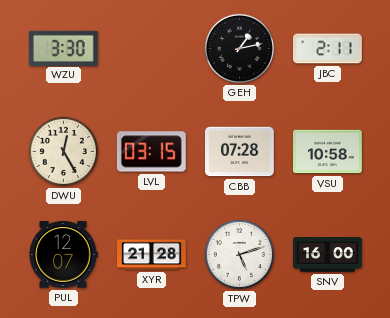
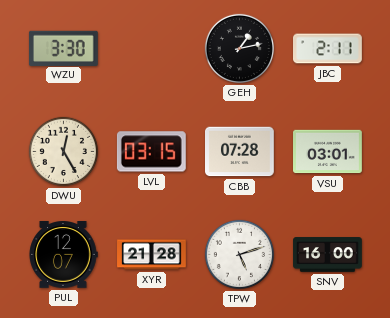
VSU: 10:58 -> 03:01 (328, 152)
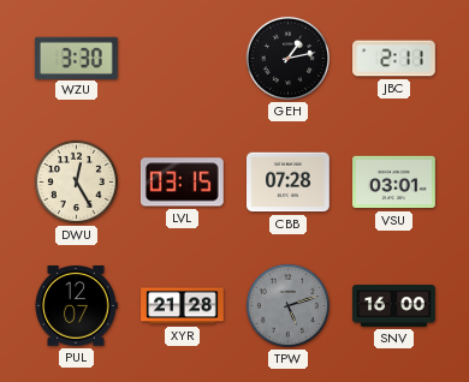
TPW dial: white -> grey (287, 305)
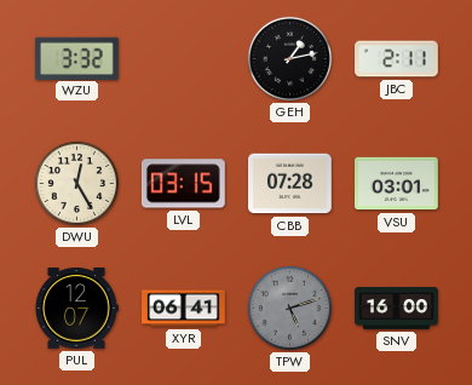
WZU: 3:30 -> 3:32 (76, 58)
XYR: 21:28 -> 06:41 (184, 309)
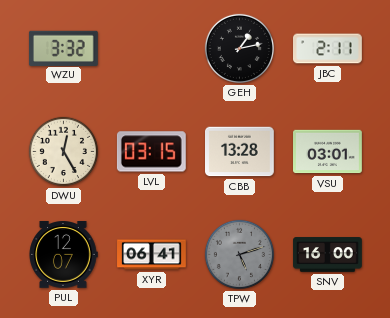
CBB: 07:28 -> 13:28 (240, 152)
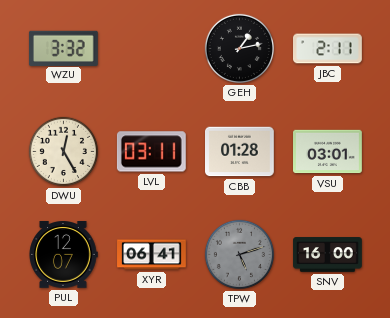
LVL: 03:15 -> 03:11 (151, 152)
CBB: 13:28 -> 01:28 (240, 152)
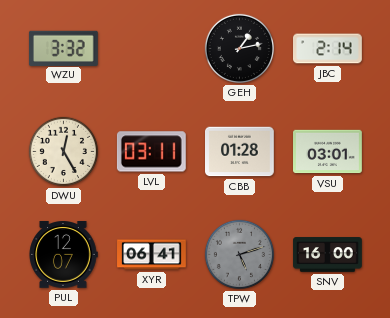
JBC: 2:11 -> 2:14 (328, 49)
